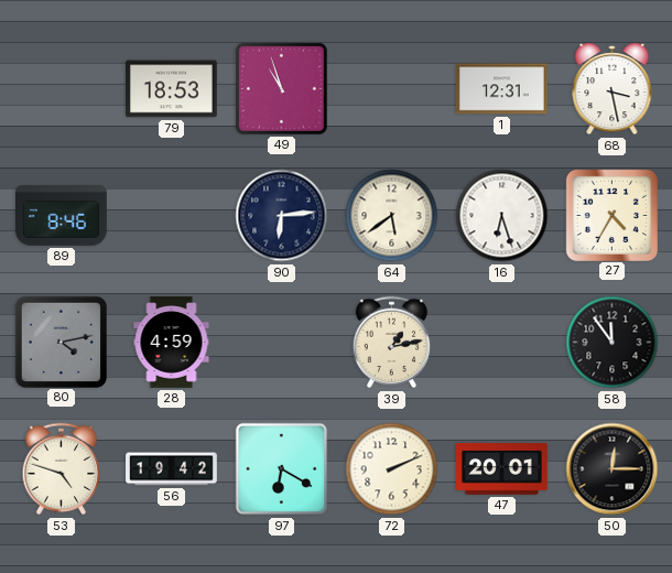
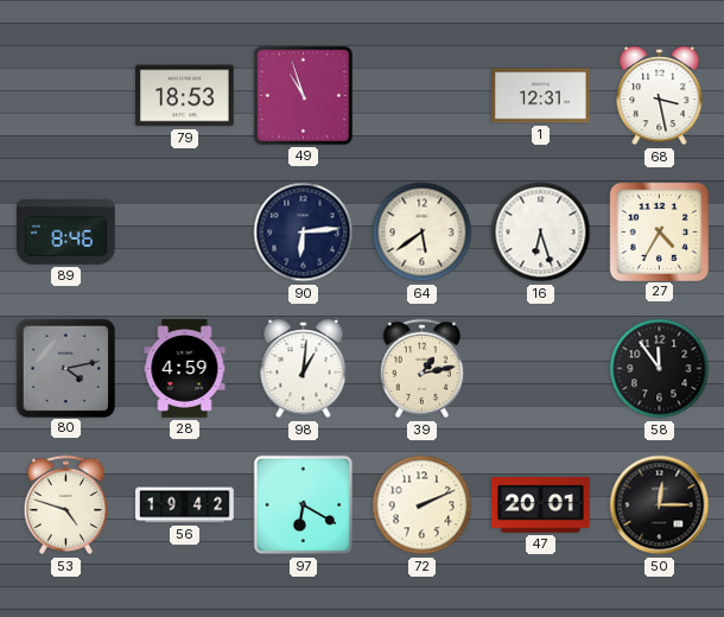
98: none -> 1:01 (304, 369)
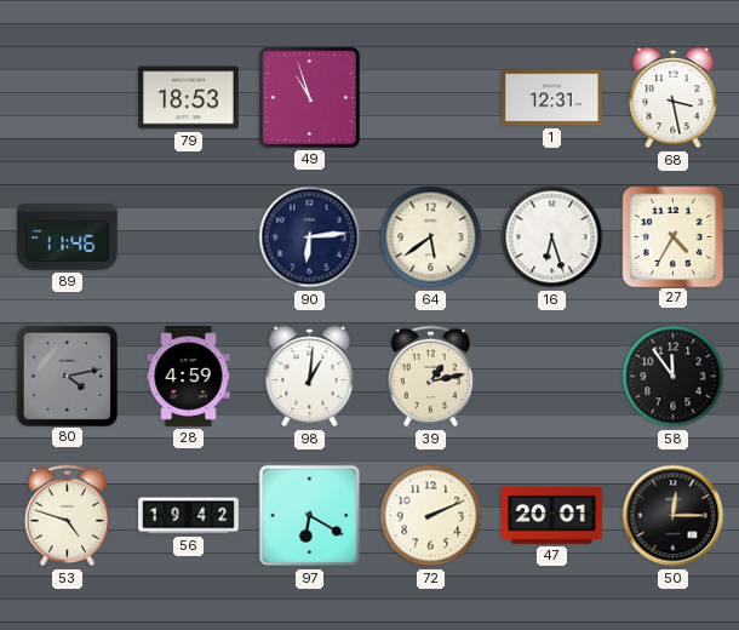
89: 8:46 -> 11:46 (68, 237)
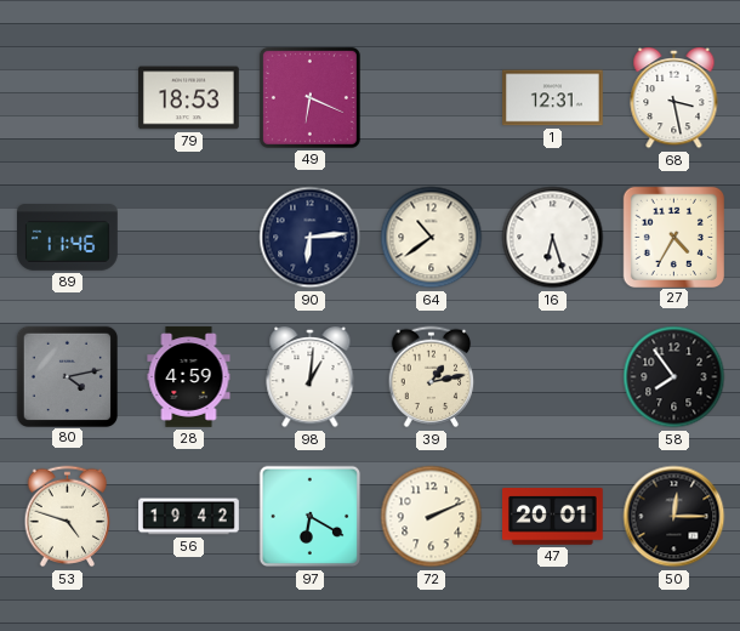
49: 10:57 -> 6:19 (309, 97)
64: 5:39 -> 10:39 (432, 238)
58: 11:54 -> 7:54 (674, 377)
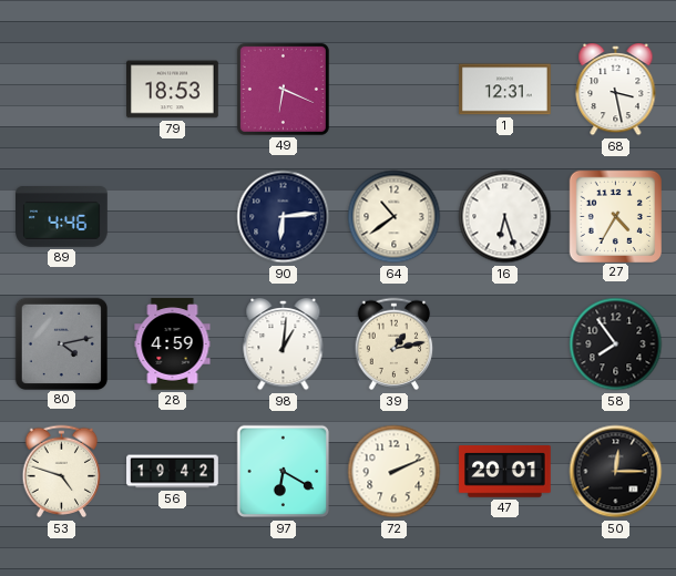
89: 11:46 -> 4:46 (62, 217)
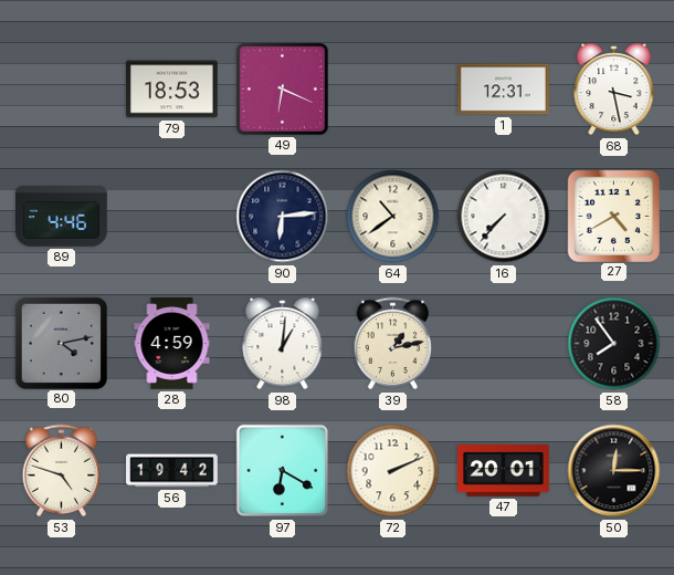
16: 6:27 -> 7:37 (504, 217)
27: 4:35 -> 4:40 (613, 216)
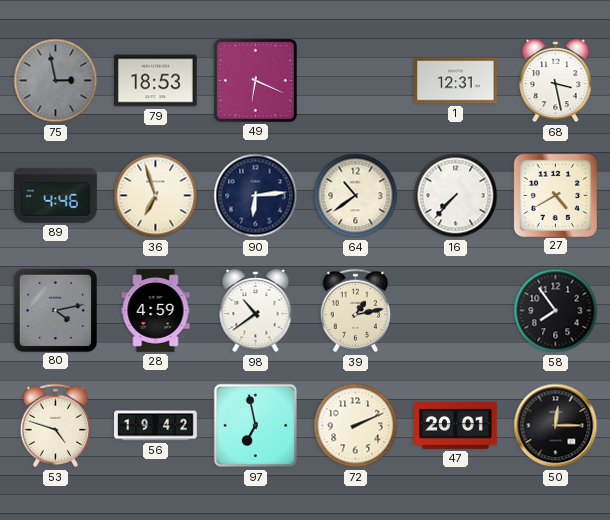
75: none -> 2:58 (56, 81)
36: none -> 6:57 (156, 196)
98: 1:01 -> 10:39 (256, 311)
97: 6:20 -> 6:58 (256, 426)
